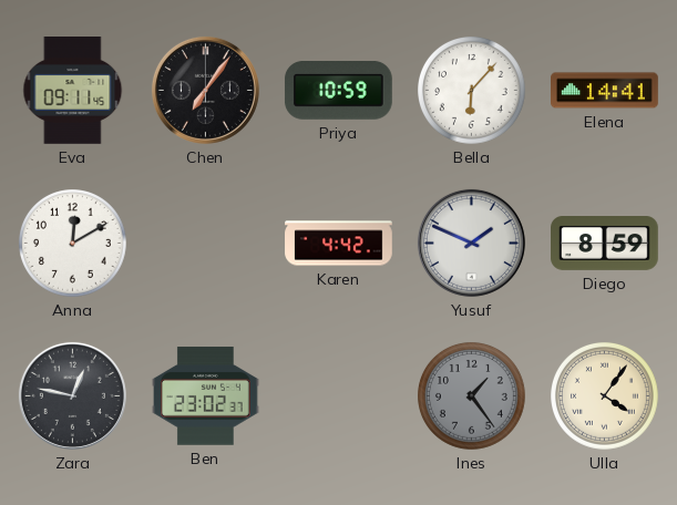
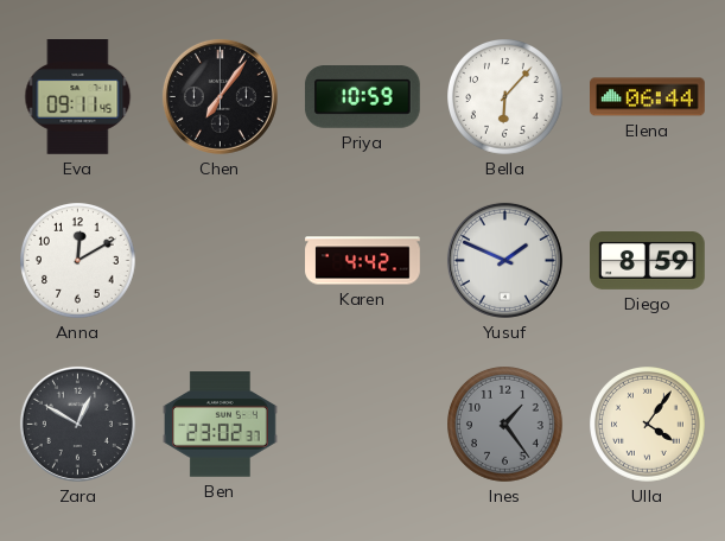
Elena: 14:41 -> 06:44 (648, 97)
Zara: 12:47 -> 12:50 (77, 424)
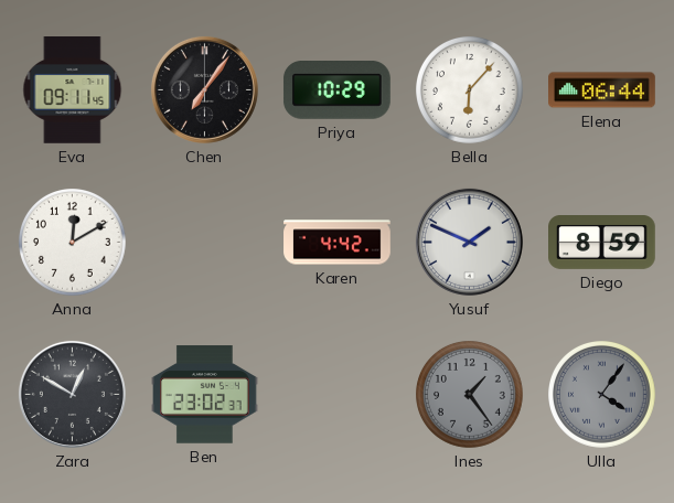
Priya: 10:59 -> 10:29 (338, 90)
Ulla dial: cream -> grey (602, 395)
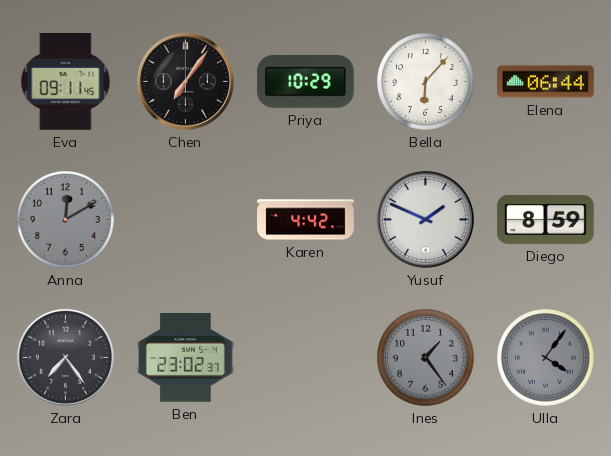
Anna dial: white -> grey (66, 220)
Zara: 12:50 -> 7:24 (65, 357)
